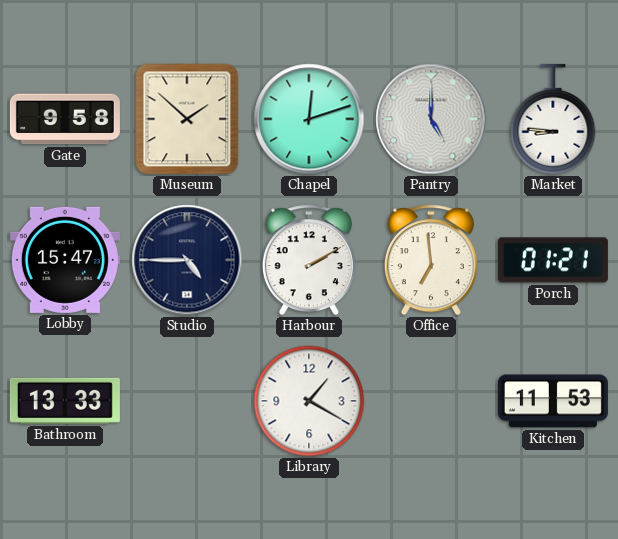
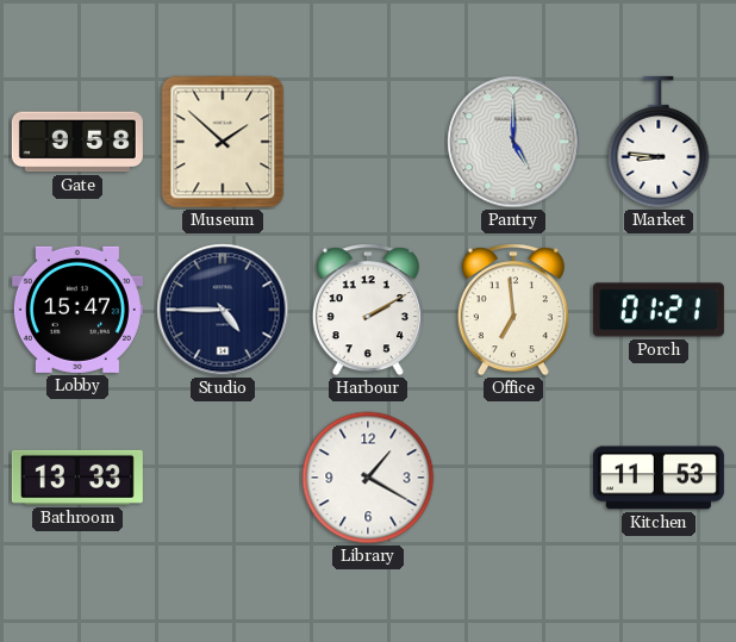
Chapel: 12:12 -> none (309, 119)
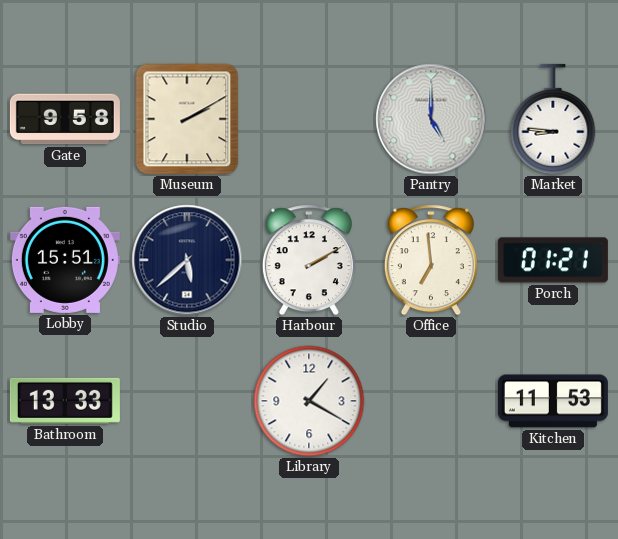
Museum: 1:52 -> 2:10 (187, 119)
Lobby: 15:47 -> 15:51 (65, 260)
Studio: 4:45 -> 5:38 (187, 260)
